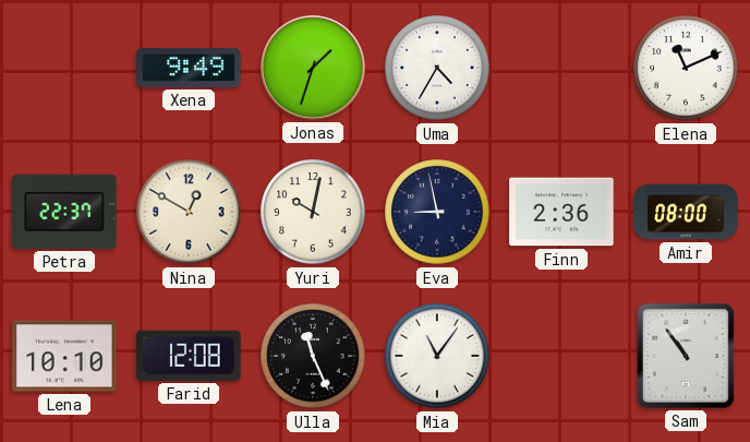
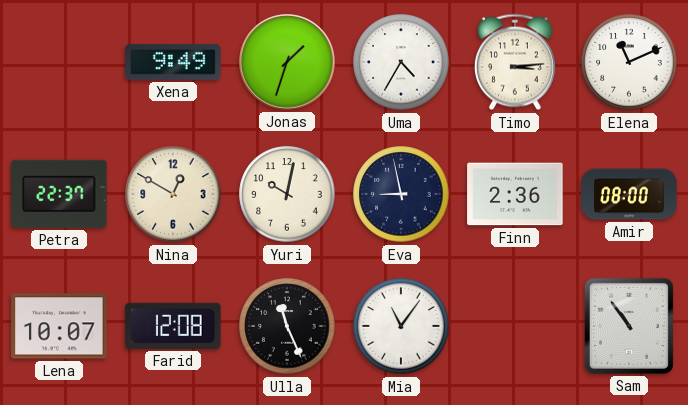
Timo: none -> 3:14 (515, 62)
Lena: 10:10 -> 10:07 (59, 326)
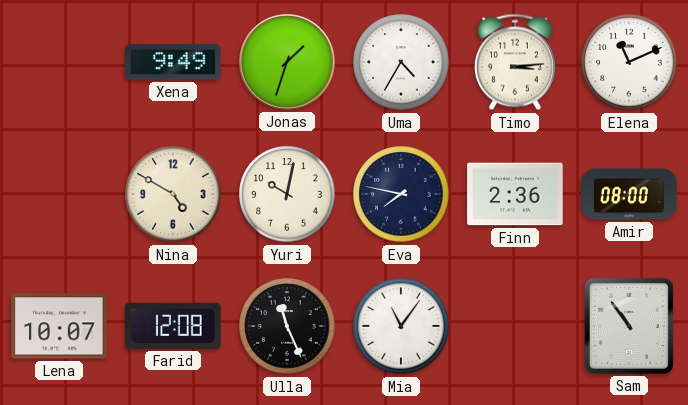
Petra: 22:37 -> none (59, 194)
Nina: 12:50 -> 4:50 (173, 194)
Eva: 8:58 -> 7:47 (401, 194)
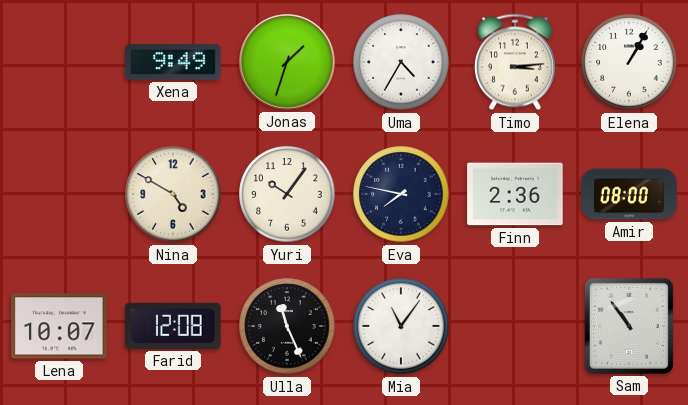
Elena: 11:11 -> 1:05 (629, 62)
Yuri: 10:02 -> 10:06 (287, 194)
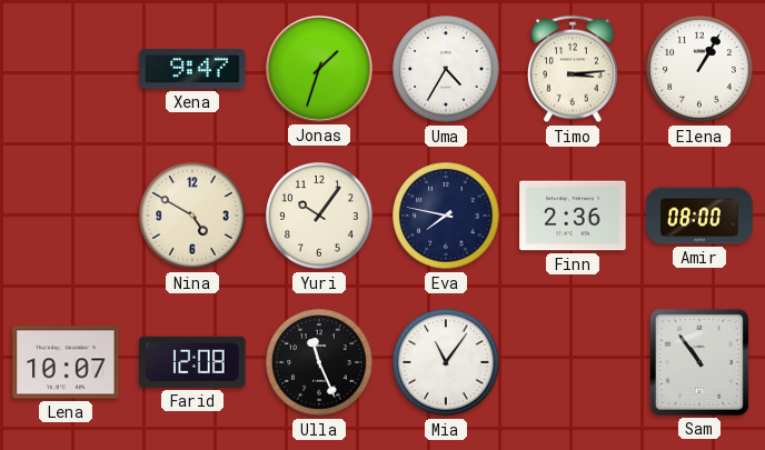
Xena: 9:49 -> 9:47 (192, 69)
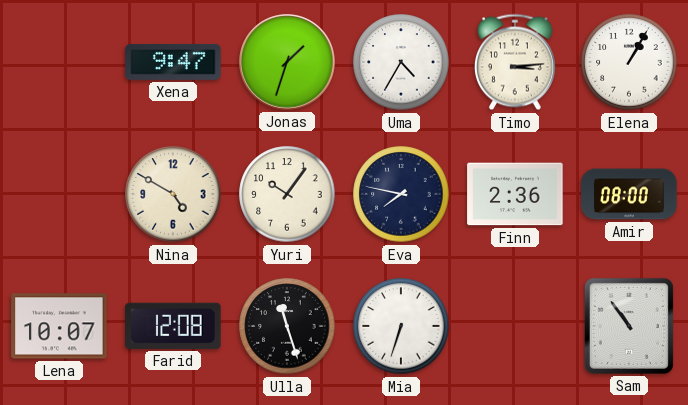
Ulla: 11:26 -> 11:27 (287, 326)
Mia: 11:06 -> 6:33 (401, 326)
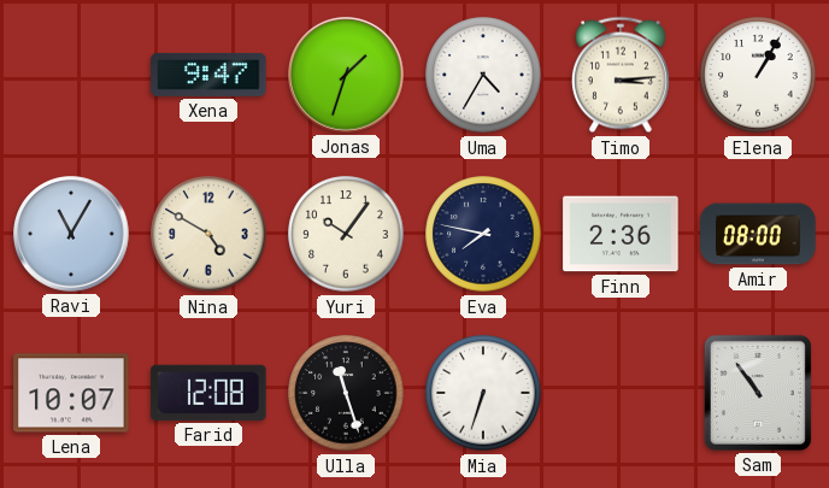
Ravi: none -> 11:05 (71, 234)
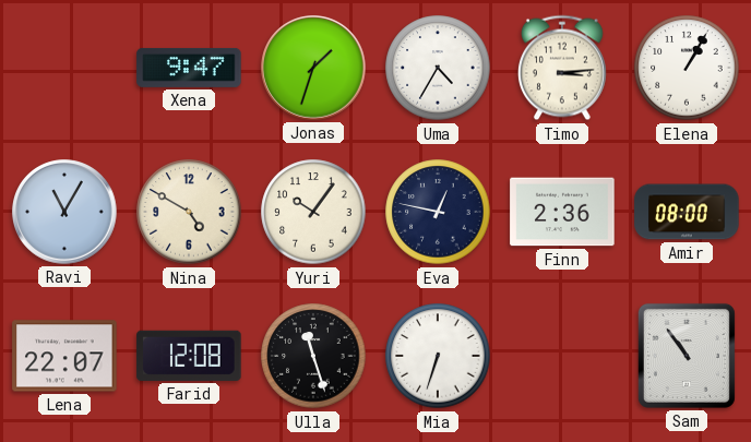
Eva: 7:47 -> 12:47 (438, 212)
Lena: 10:07 -> 22:07 (64, 356)
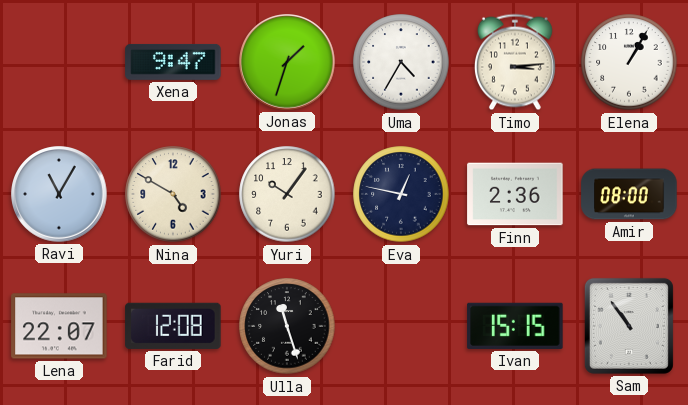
Mia: 6:33 -> none (438, 356)
Ivan: none -> 15:15 (515, 326)
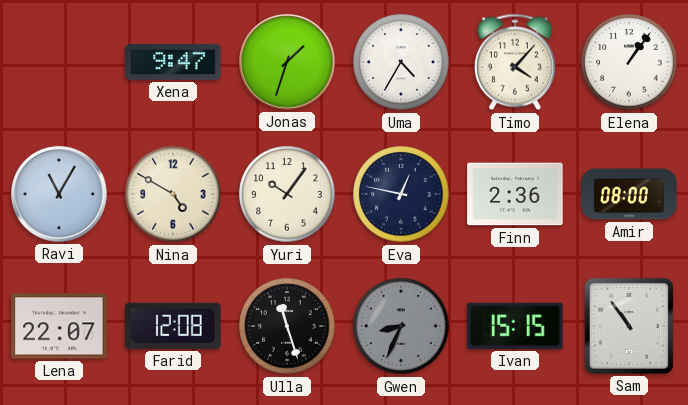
Timo: 3:14 -> 4:07 (515, 62)
Elena: 1:05 -> 1:06 (629, 62)
Gwen: none -> 8:34 (401, 326)
